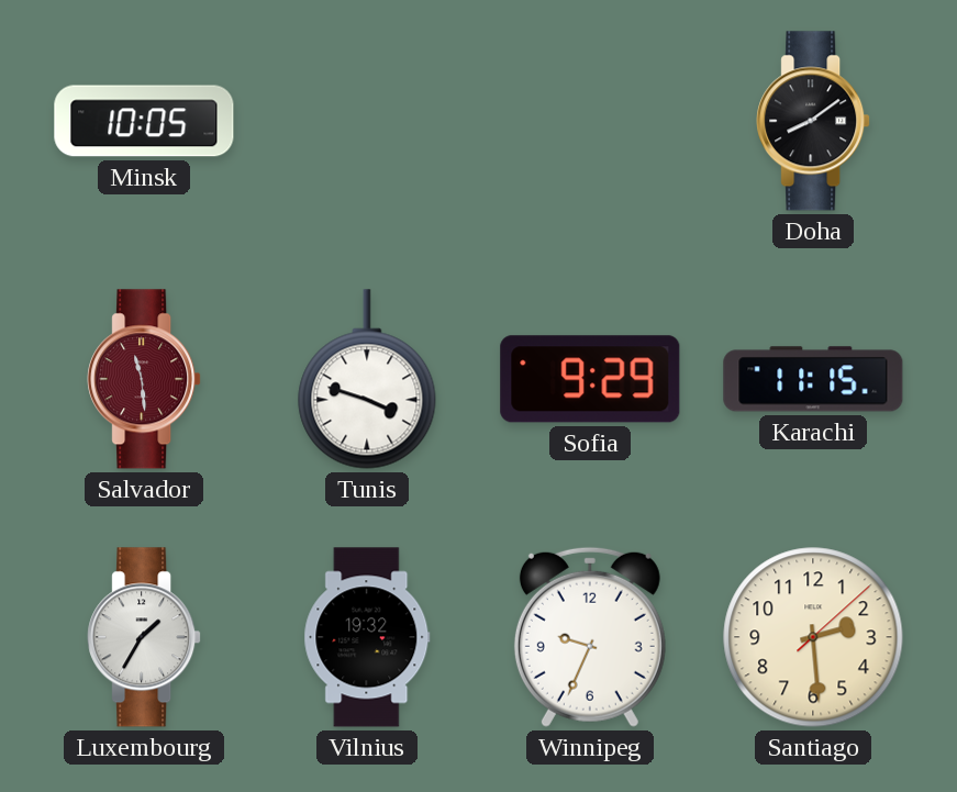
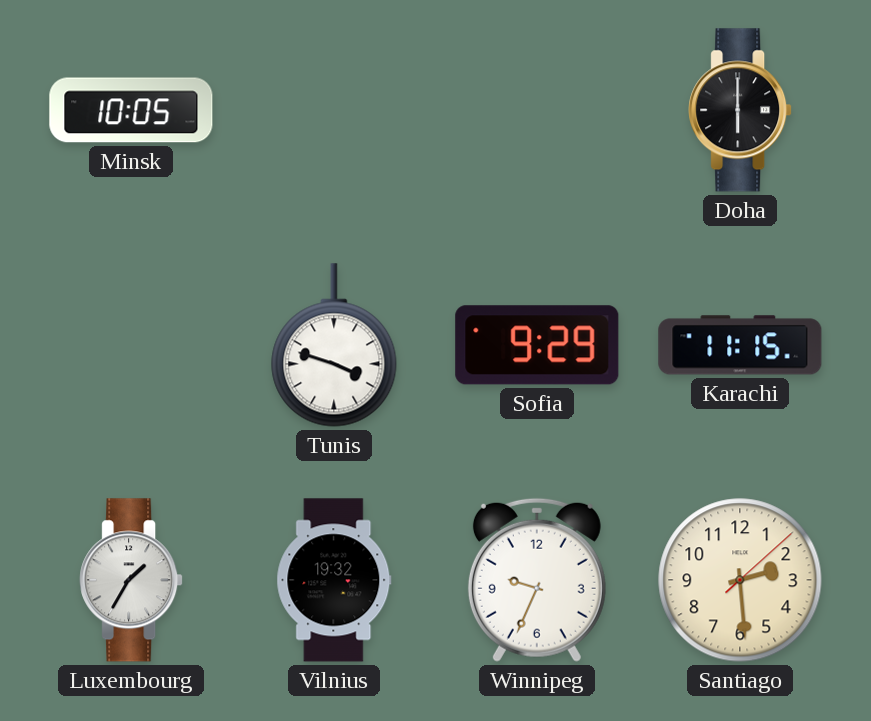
Doha: 8:09 -> 6:00 (740, 110)
Salvador: 11:29 -> none (144, 379)
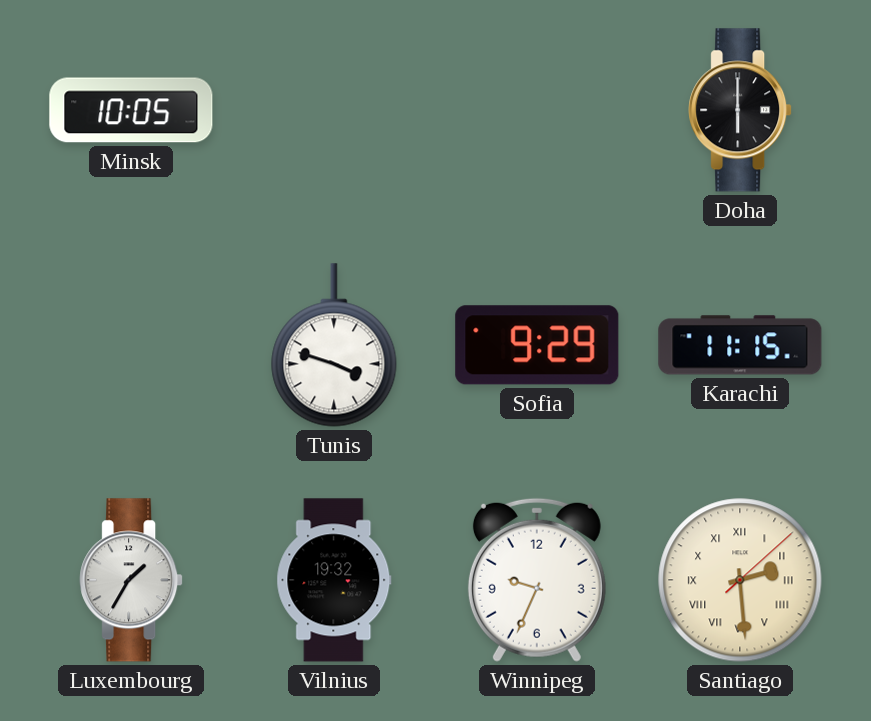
Santiago numerals: Arabic -> Roman (740, 580)
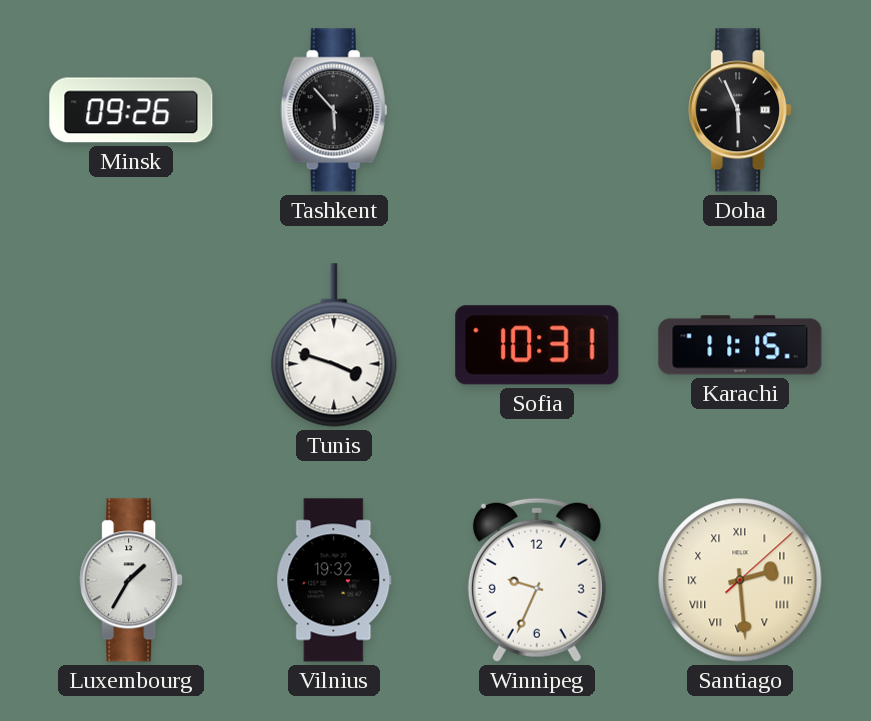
Minsk: 10:05 -> 09:26 (131, 110)
Tashkent: none -> 5:53 (334, 110)
Doha: 6:00 -> 5:56 (740, 110)
Sofia: 9:29 -> 10:31 (537, 345)
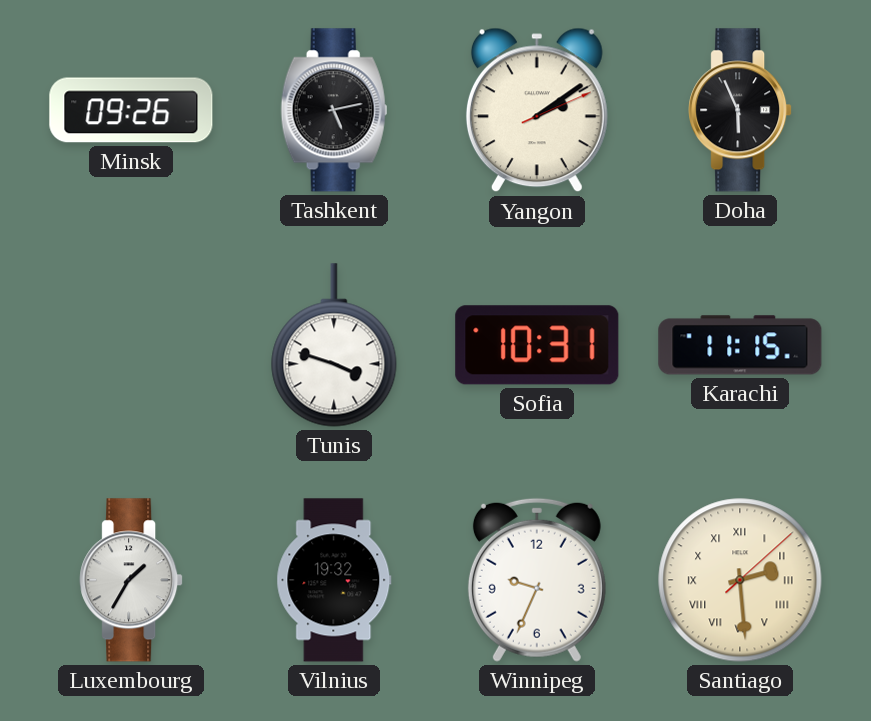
Tashkent: 5:53 -> 5:13 (334, 110)
Yangon: none -> 2:09 (537, 110)
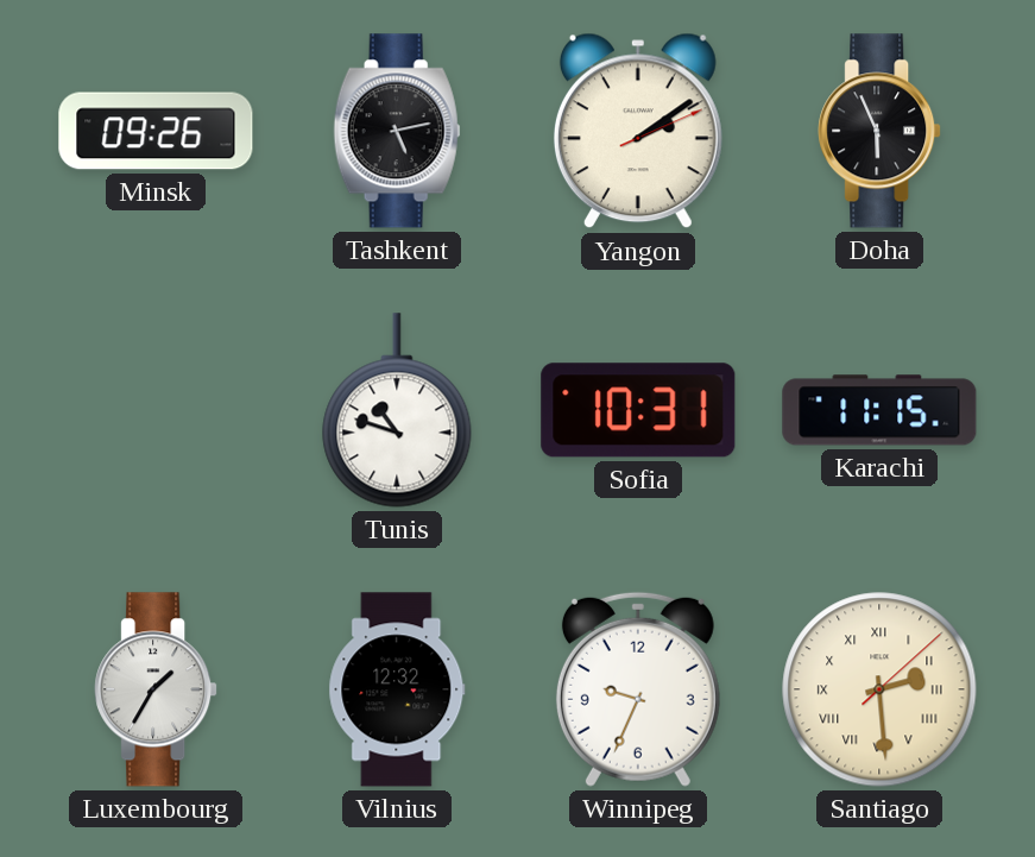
Tunis: 3:48 -> 10:48 (397, 410)
Vilnius: 19:32 -> 12:32 (397, 689)
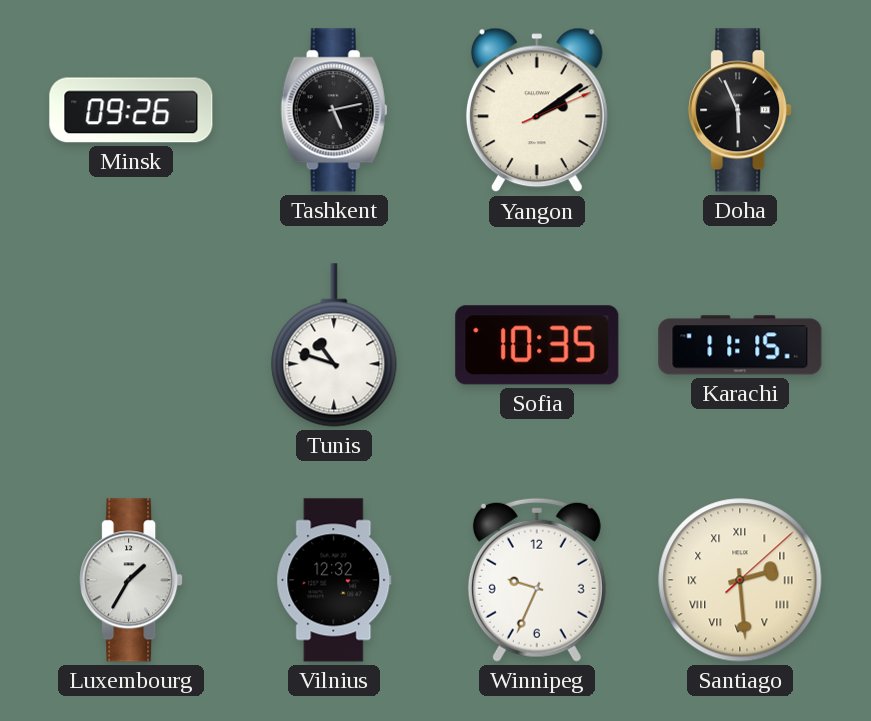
Sofia: 10:31 -> 10:35 (537, 345)
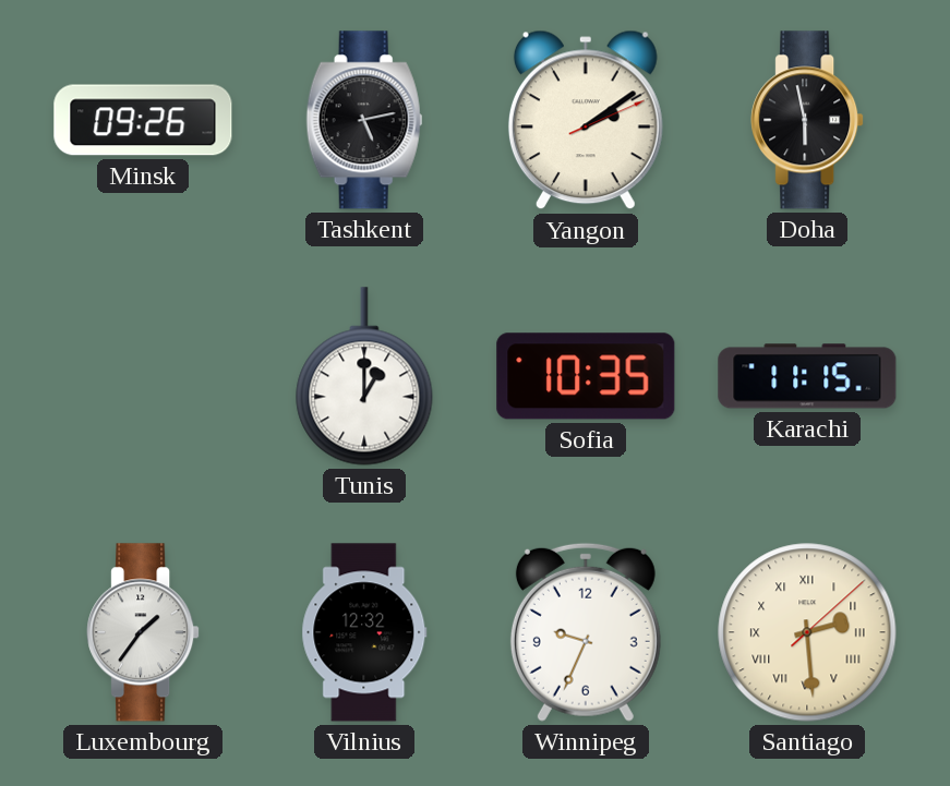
Doha: 5:56 -> 5:58 (807, 120)
Tunis: 10:48 -> 1:00 (364, 376)
Luxembourg: 1:35 -> 1:36 (143, 632)
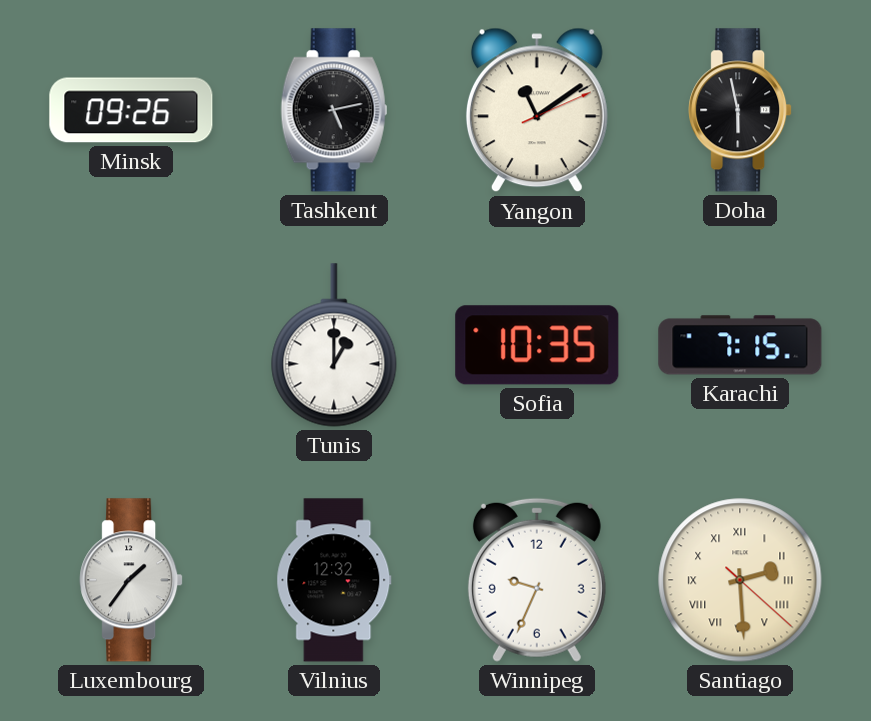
Yangon: 2:09 -> 11:09 (537, 110)
Karachi: 11:15 -> 7:15 (740, 345)
Santiago: 2:29:08 -> 2:29:22 (740, 580)
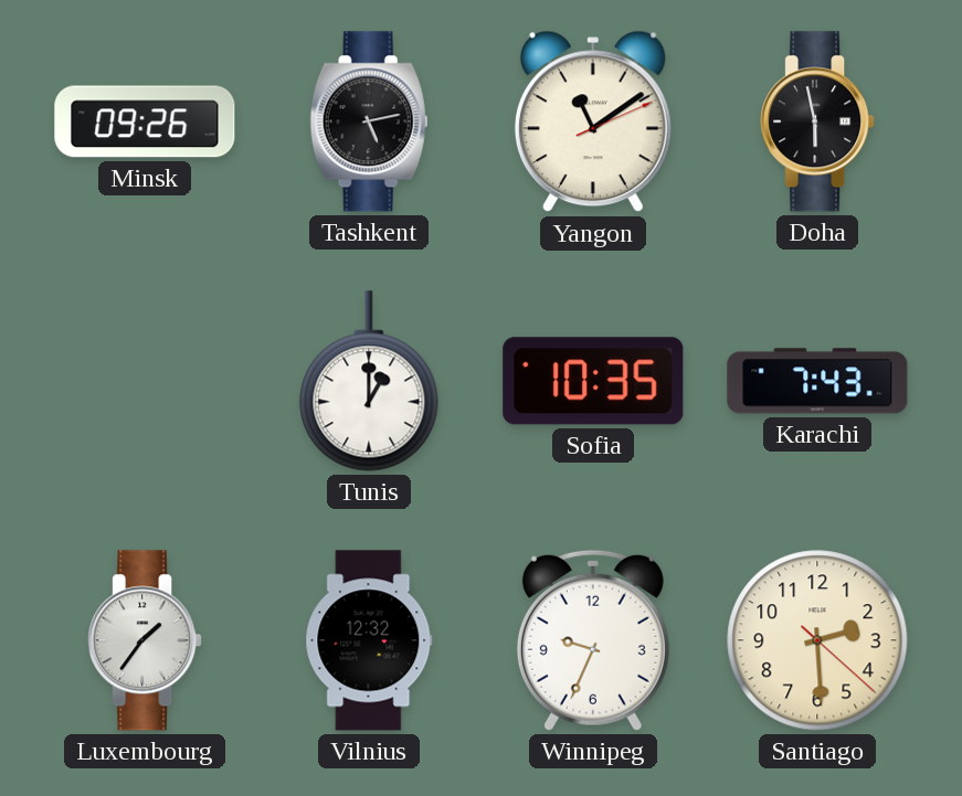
Karachi: 7:15 -> 7:43 (817, 381)
Santiago numerals: Roman -> Arabic (817, 640)
